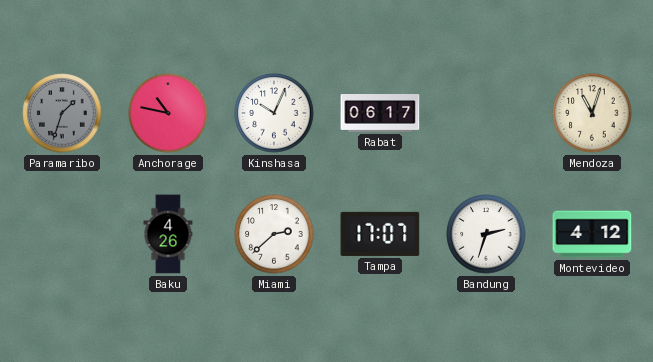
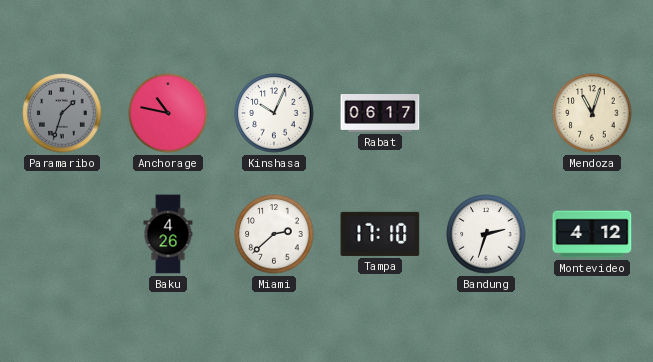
Tampa: 17:07 -> 17:10 (380, 234)
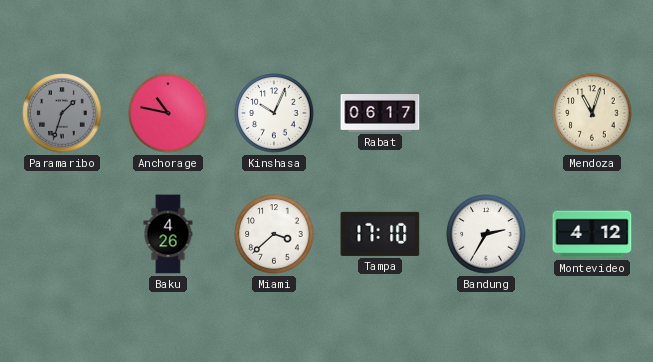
Miami: 2:38 -> 3:38 (274, 234)
Bandung: 2:33 -> 2:35 (486, 234)
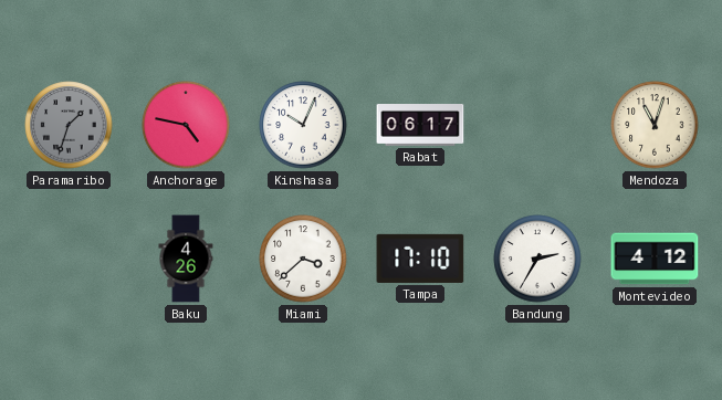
Anchorage: 10:47 -> 4:47 (186, 125)
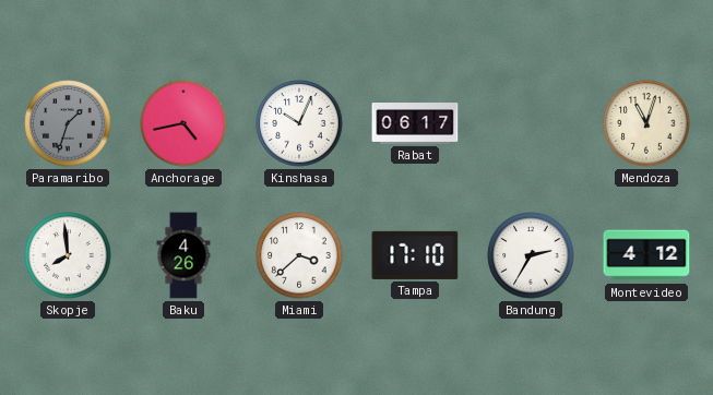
Anchorage: 4:47 -> 4:43 (183, 123)
Skopje: none -> 7:59 (68, 255)
